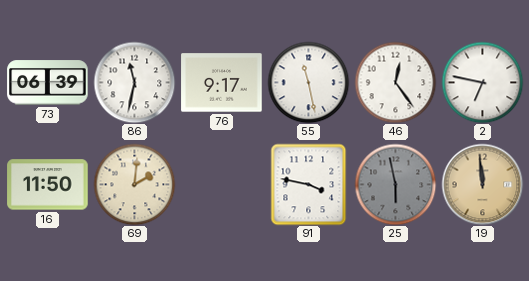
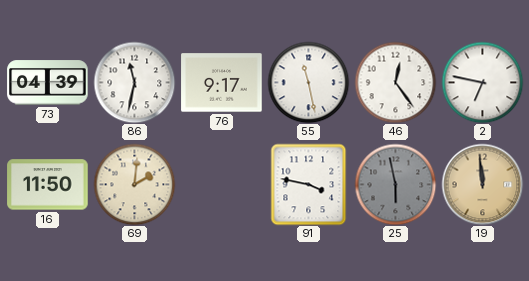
73: 06:39 -> 04:39 (48, 83)
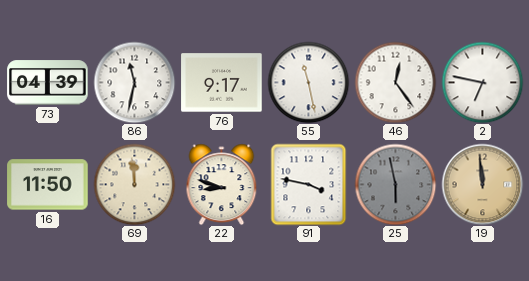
69: 2:01 -> 11:59 (134, 184)
22: none -> 8:48 (222, 184)
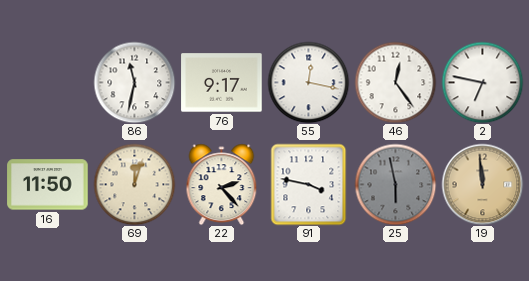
73: 04:39 -> none (48, 83)
55: 11:28 -> 12:17 (308, 82)
69: 11:59 -> 12:03 (134, 184)
22: 8:48 -> 2:23 (222, 184)
